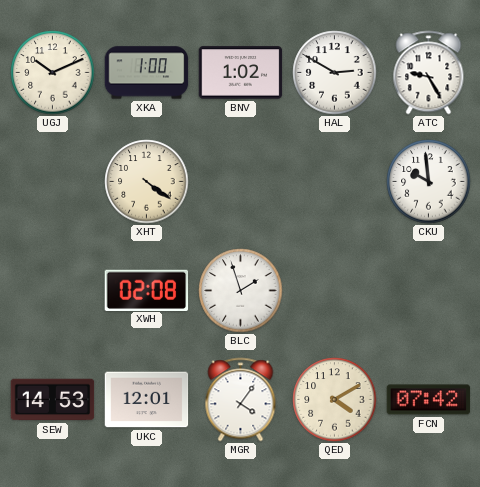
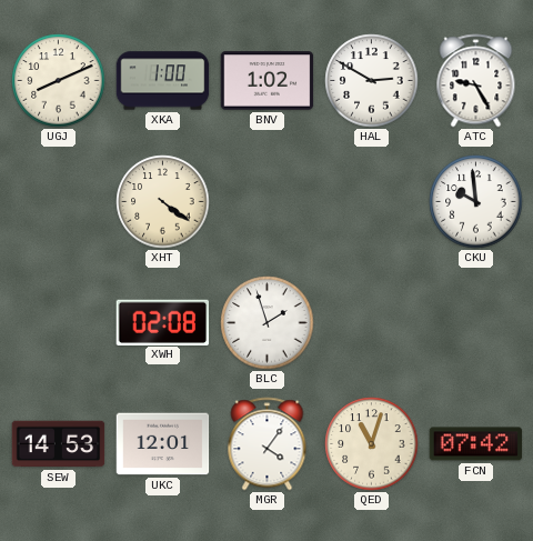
UGJ: 10:11 -> 8:11 (59, 81)
QED: 4:10 -> 11:03 (372, 444)
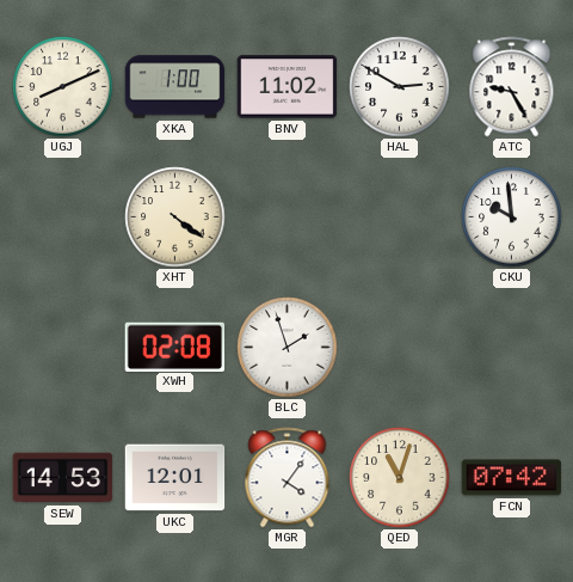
BNV: 1:02 -> 11:02 (288, 87)
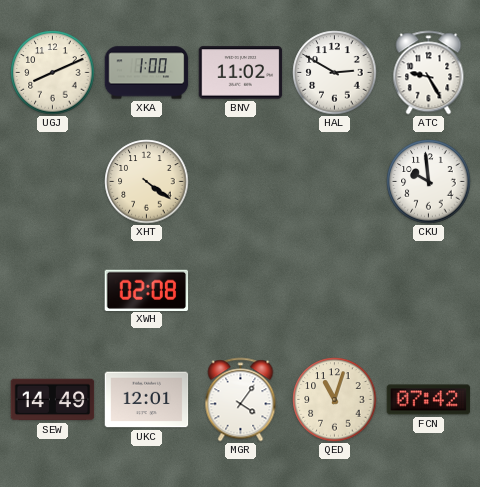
BLC: 1:57 -> none (288, 348)
SEW: 14:53 -> 14:49 (53, 400)
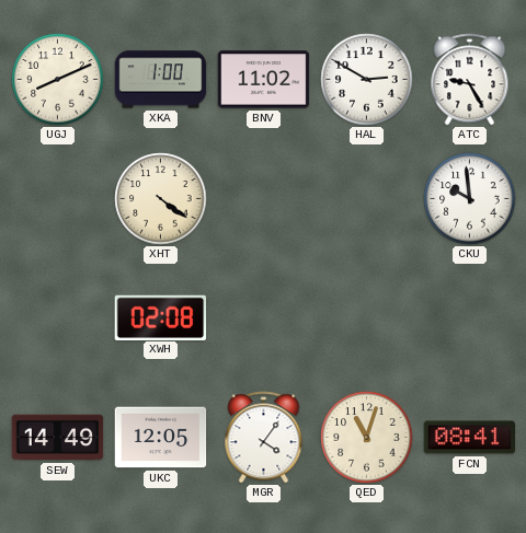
UKC: 12:01 -> 12:05 (161, 438)
FCN: 07:42 -> 08:41 (470, 438)
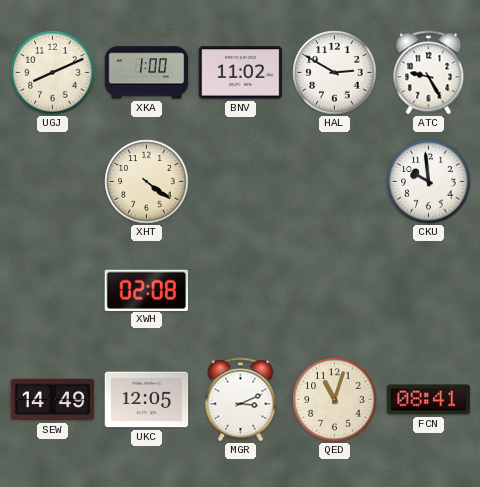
MGR: 4:06 -> 3:11 (241, 400)
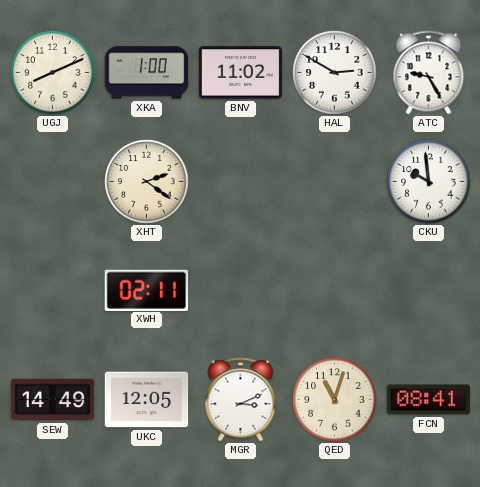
XHT: 4:21 -> 2:21 (147, 182)
XWH: 02:08 -> 02:11 (147, 290)
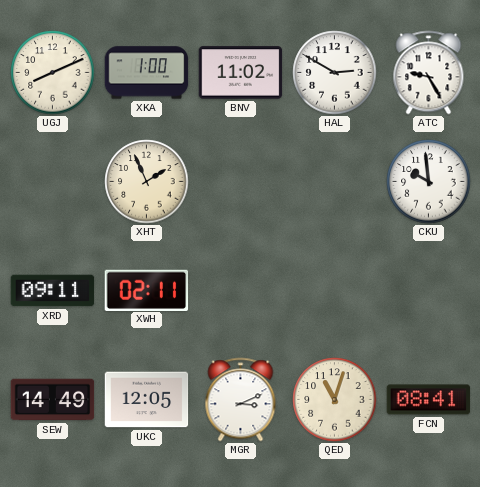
XHT: 2:21 -> 1:56 (147, 182)
XRD: none -> 09:11 (53, 291)
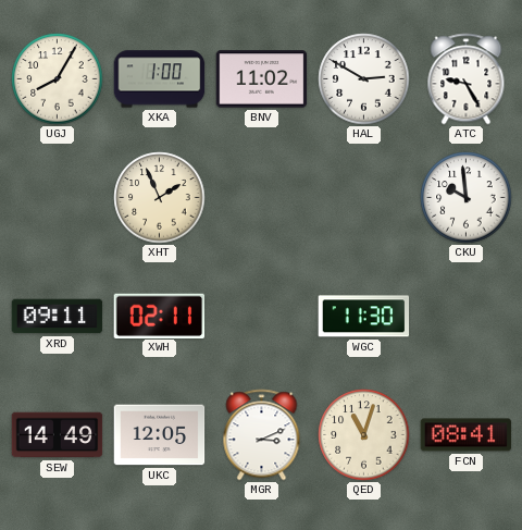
UGJ: 8:11 -> 8:05 (58, 79)
WGC: none -> 11:30 (364, 317)
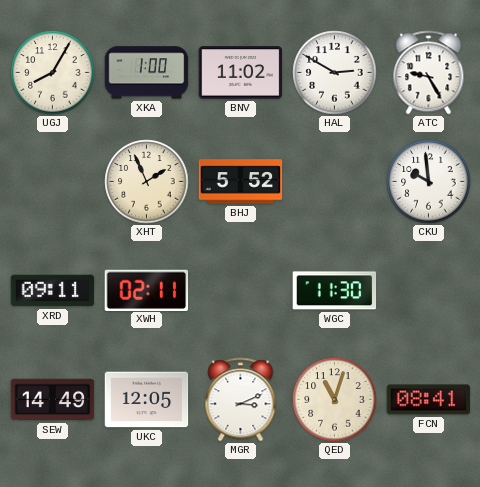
BHJ: none -> 5:52 (241, 182)
